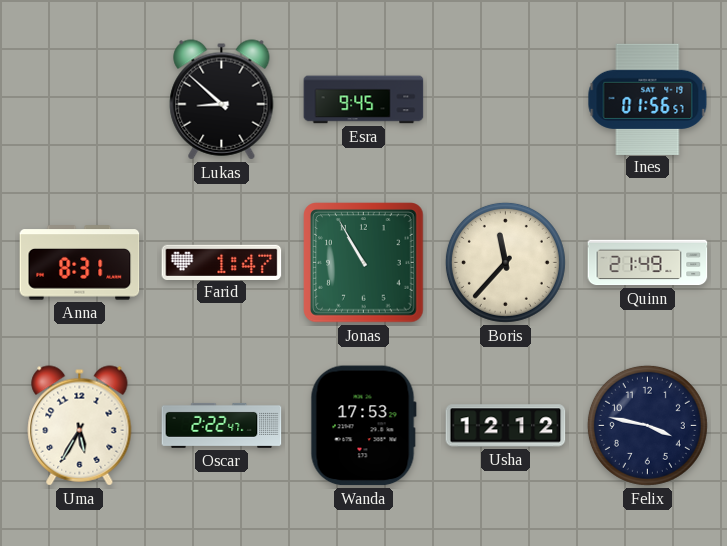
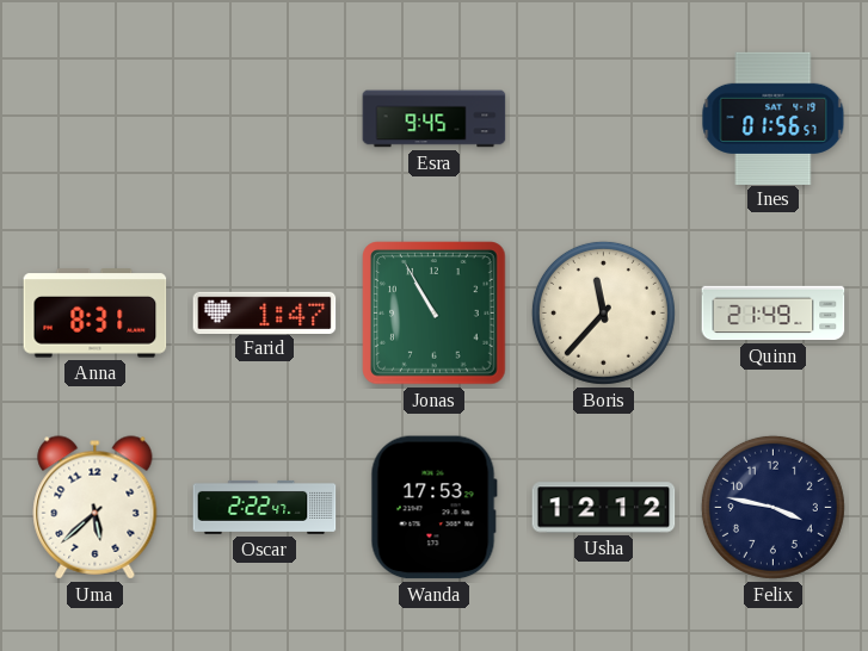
Lukas: 8:52 -> none (222, 100)
Uma: 5:35 -> 5:38 (96, 508)
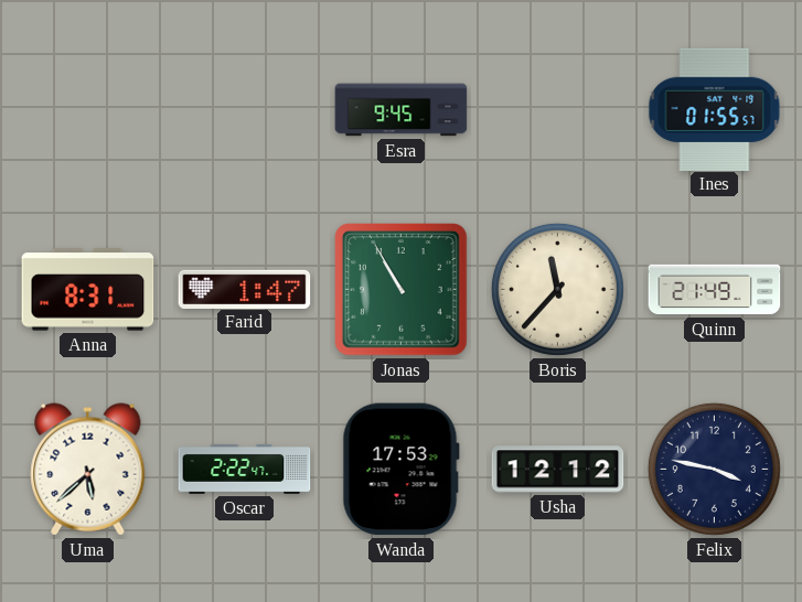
Ines: 01:56 -> 01:55 (715, 109)
